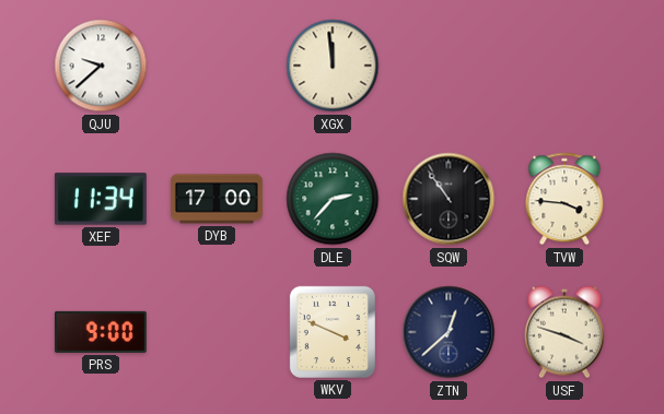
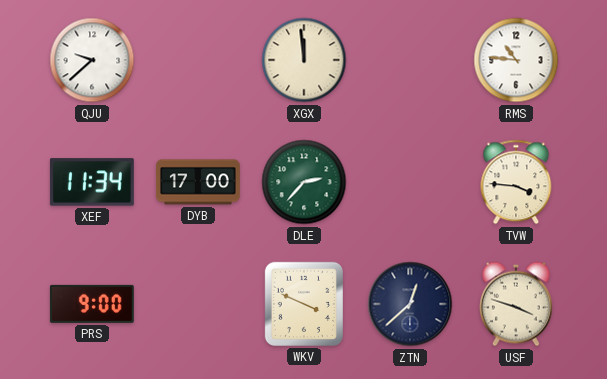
RMS: none -> 10:46 (516, 60)
SQW: 10:54 -> none (449, 199)
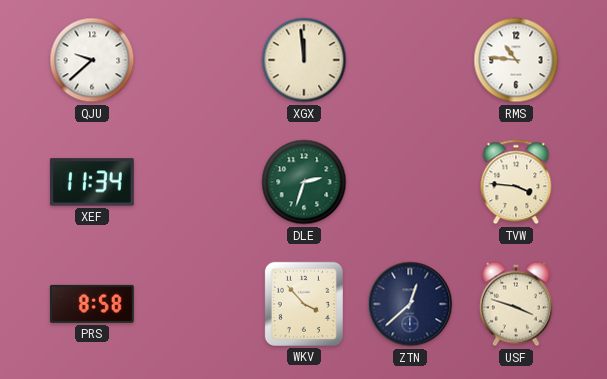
DYB: 17:00 -> none (199, 182)
DLE: 2:37 -> 2:33 (304, 182)
PRS: 9:00 -> 8:58 (92, 304)
WKV: 3:49 -> 3:53 (304, 304)
